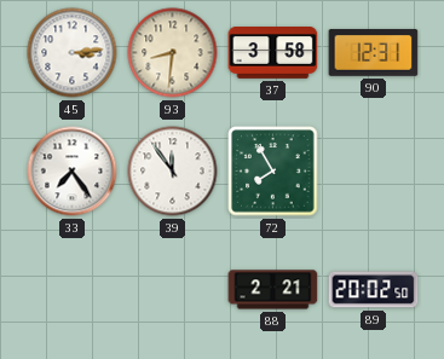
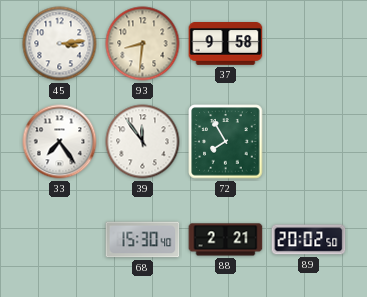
37: 3:58 -> 9:58 (226, 44)
90: 12:31 -> none (374, 53)
68: none -> 15:30 (143, 240)
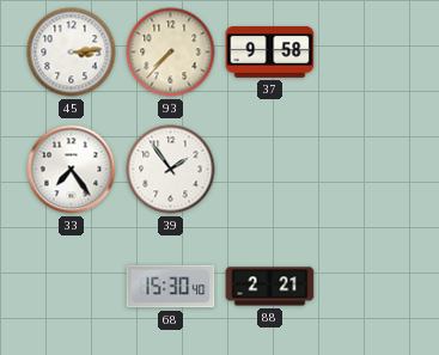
93: 8:31 -> 7:37 (171, 53)
39: 11:54 -> 1:54 (171, 170)
72: 7:55 -> none (226, 142)
89: 20:02 -> none (309, 240)
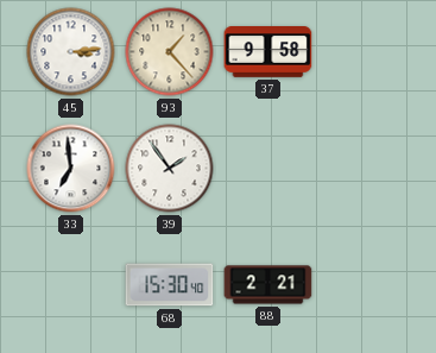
93: 7:37 -> 1:23 (170, 52)
33: 7:24 -> 6:59 (71, 169)
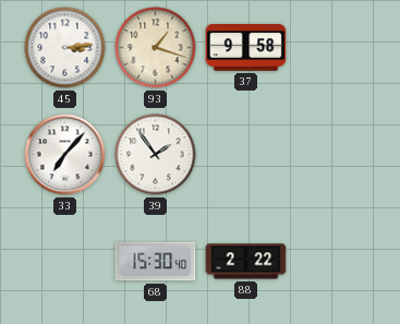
93: 1:23 -> 1:18 (156, 48)
33: 6:59 -> 7:07 (65, 155)
88: 2:21 -> 2:22 (246, 262)
